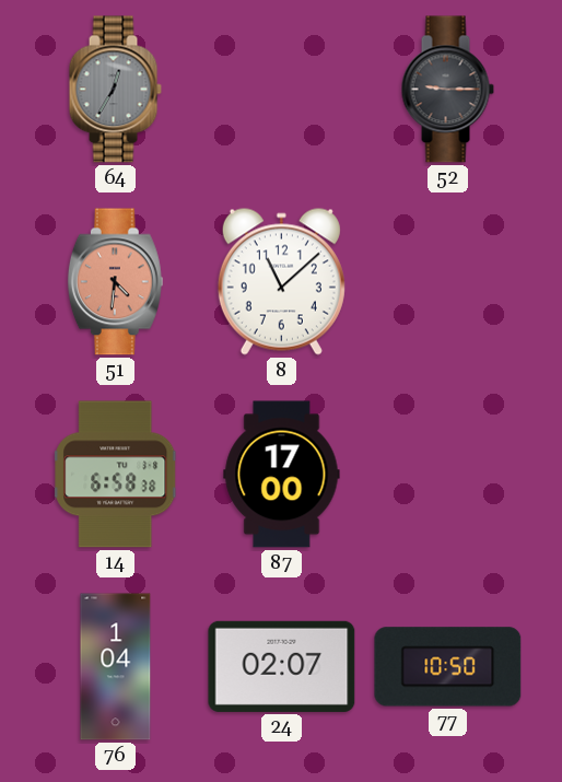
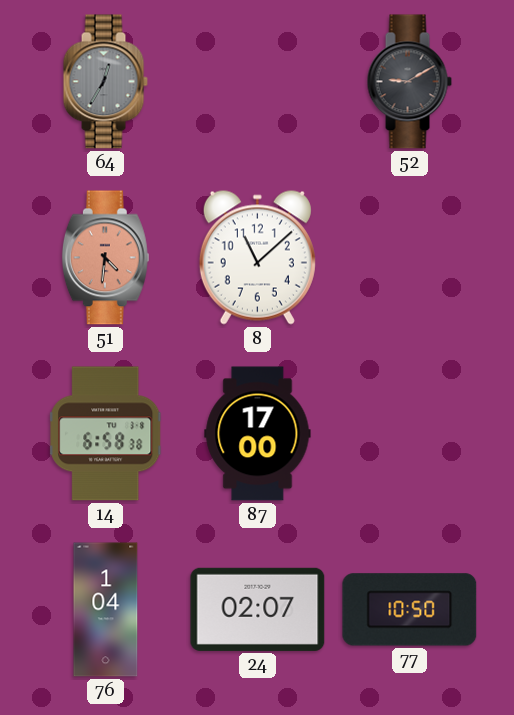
52: 9:15 -> 9:10 (409, 82)
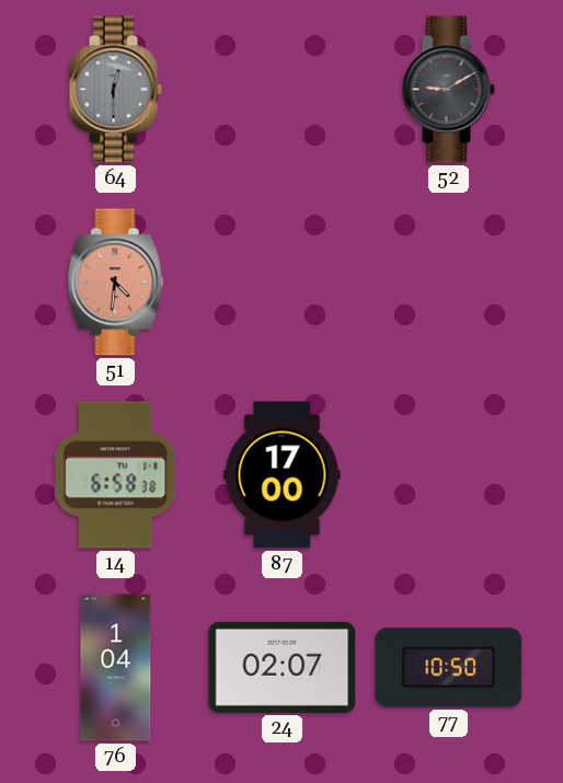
64: 12:35 -> 12:30 (115, 90)
8: 11:08 -> none (257, 257)
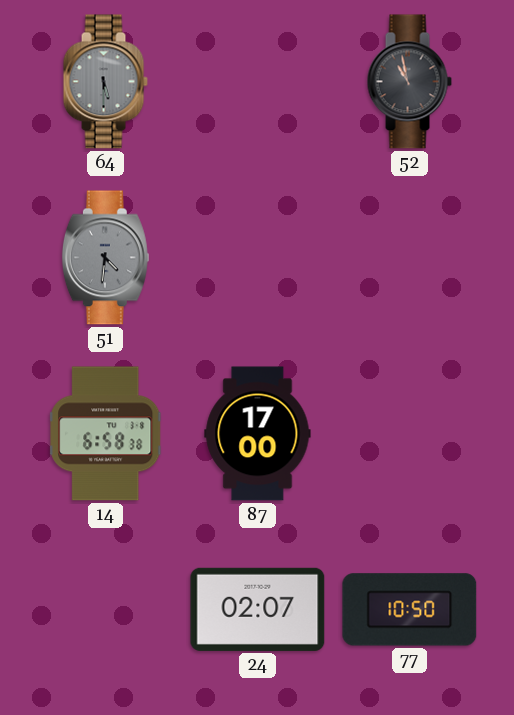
64: 12:30 -> 5:30 (105, 82)
52: 9:10 -> 10:58 (409, 82)
51 dial: salmon -> grey (105, 258)
76: 1:04 -> none (116, 668)
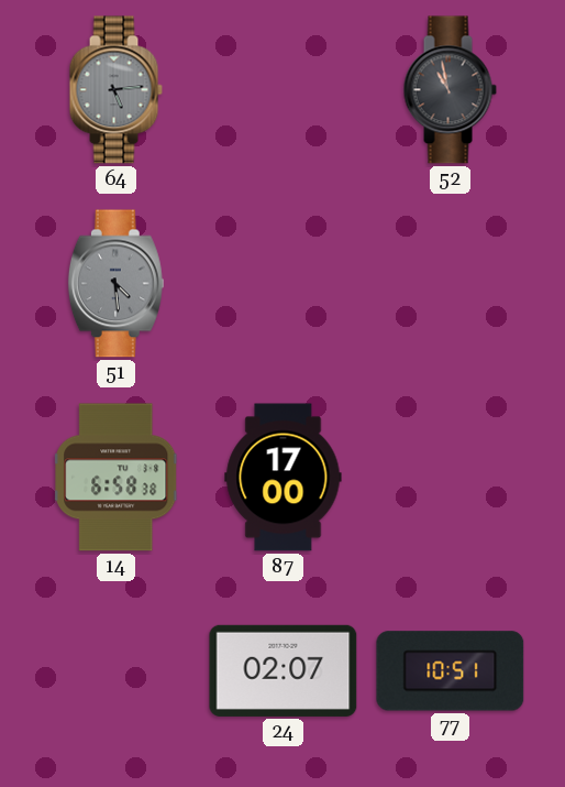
64: 5:30 -> 5:14 (115, 90)
51: 4:31 -> 4:29 (115, 284)
77: 10:50 -> 10:51 (451, 671)
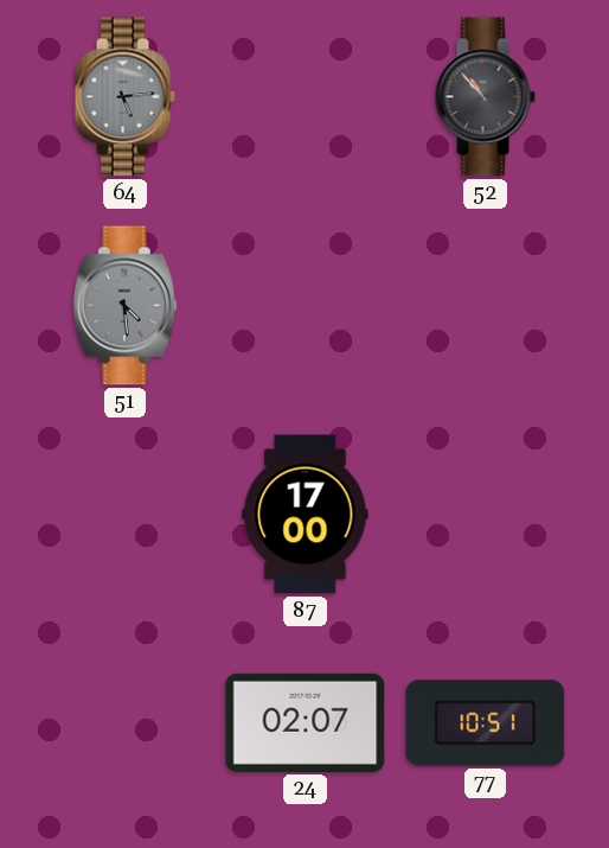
52: 10:58 -> 10:53 (485, 97)
14: 6:58 -> none (117, 478)
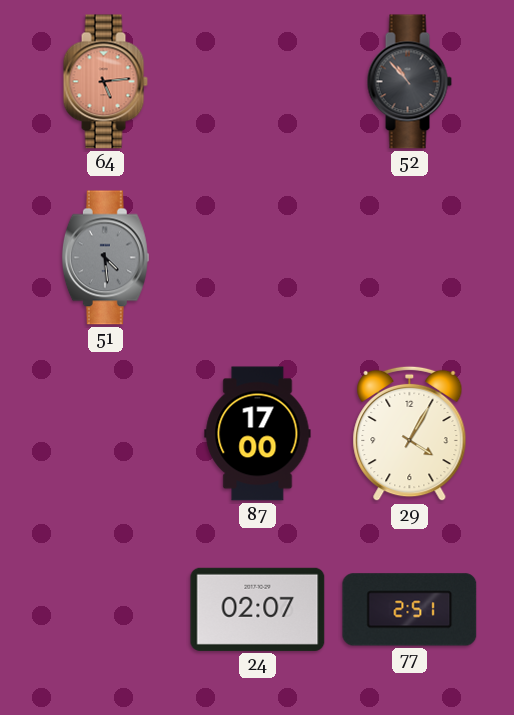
64 dial: grey -> salmon (105, 82)
29: none -> 4:05 (410, 434)
77: 10:51 -> 2:51 (410, 610)
